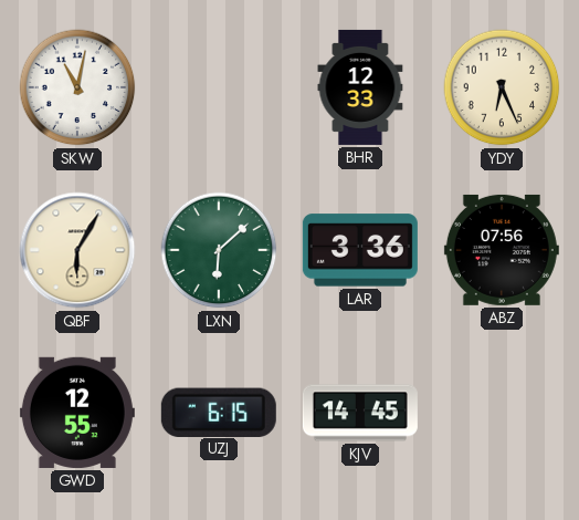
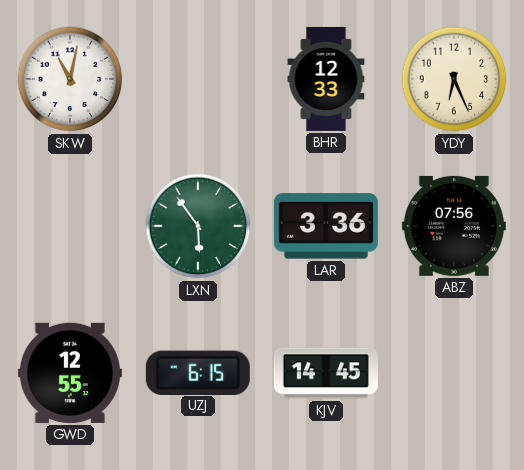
QBF: 6:05 -> none (77, 250)
LXN: 6:08 -> 5:54 (198, 226)
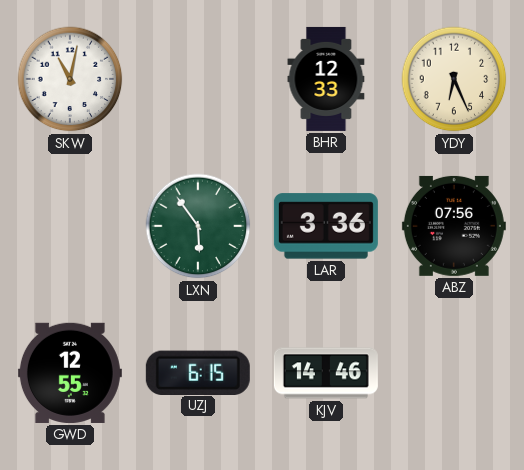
KJV: 14:45 -> 14:46 (326, 373)
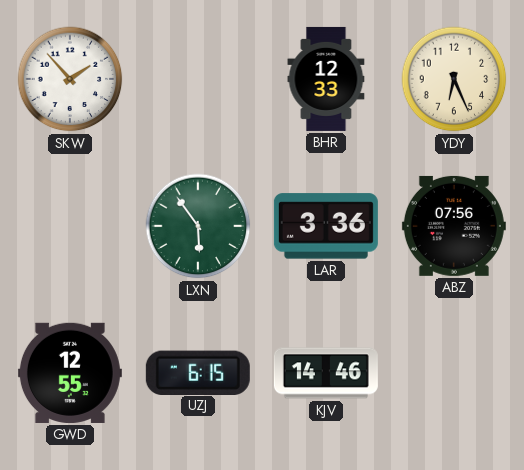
SKW: 11:02 -> 1:53 (70, 79)
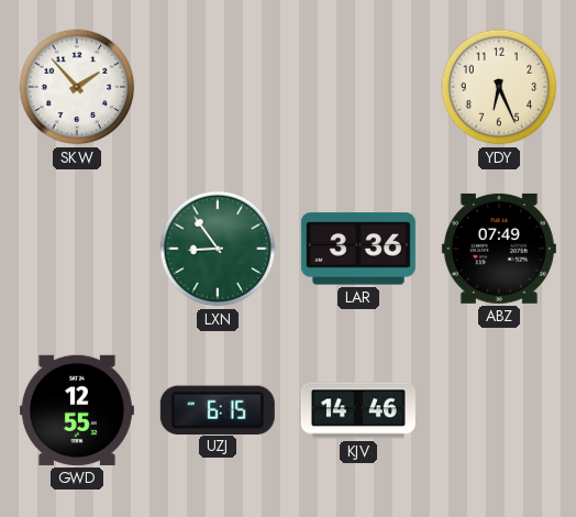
BHR: 12:33 -> none (326, 79)
LXN: 5:54 -> 8:54 (218, 249)
ABZ: 07:56 -> 07:49 (499, 249)
